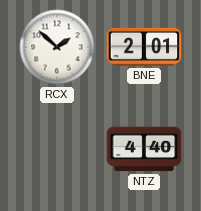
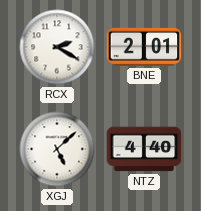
RCX: 1:52 -> 2:20 (57, 47)
XGJ: none -> 5:08 (57, 149)
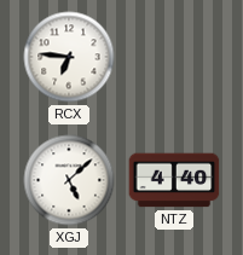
RCX: 2:20 -> 6:46 (69, 57)
BNE: 2:01 -> none (144, 47)
